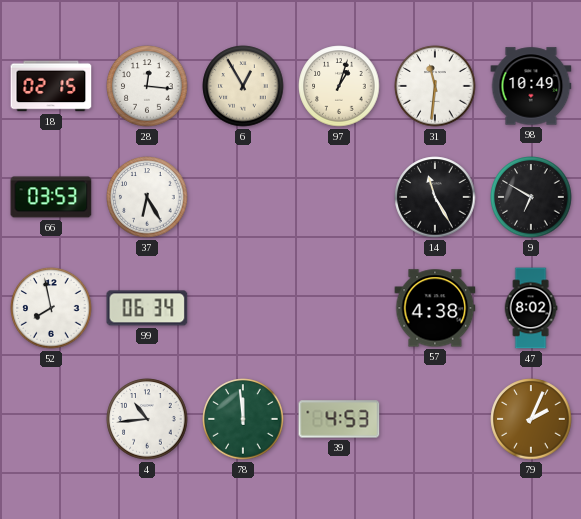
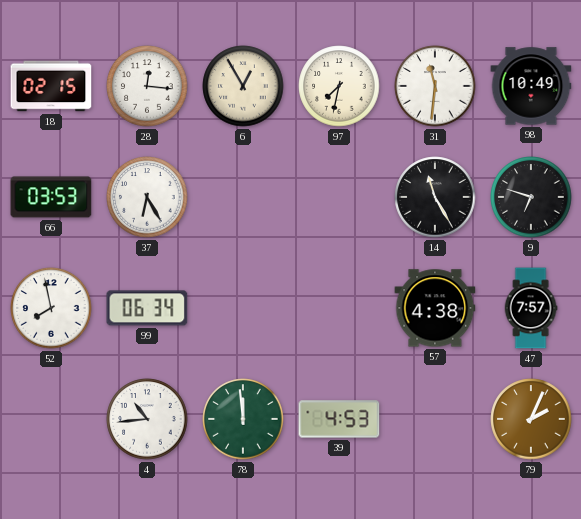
97: 1:03 -> 7:32 (339, 86)
9: 6:50 -> 6:48 (531, 197)
47: 8:02 -> 7:57 (531, 308)
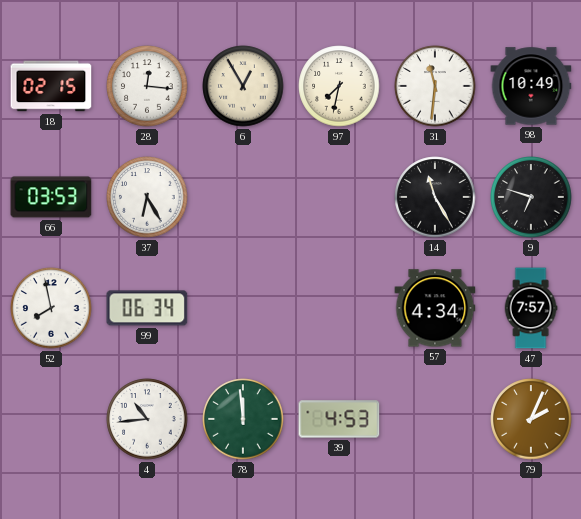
57: 4:38 -> 4:34 (435, 308)
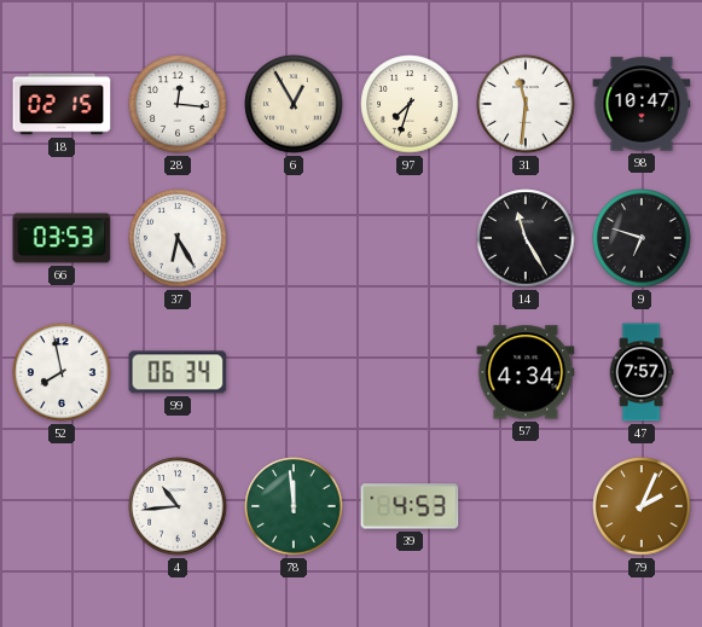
97: 7:32 -> 7:33 (410, 104)
98: 10:49 -> 10:47 (642, 104)
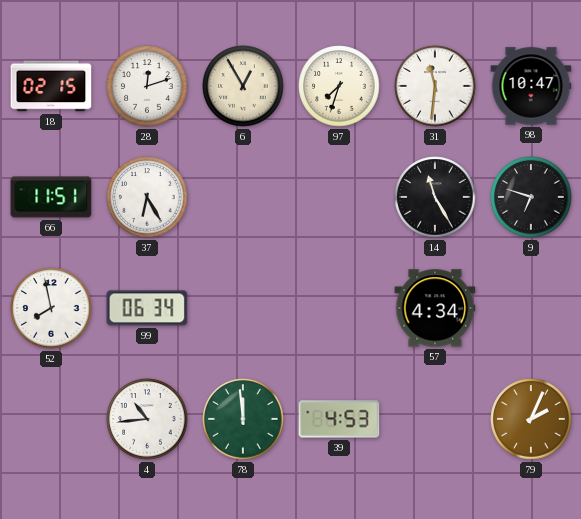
28: 12:16 -> 12:12 (147, 86)
66: 03:53 -> 11:51 (51, 197)
47: 7:57 -> none (642, 372)
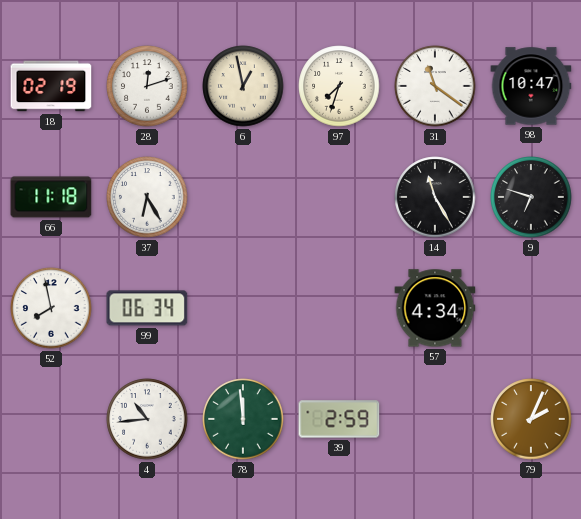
18: 02:15 -> 02:19 (51, 86)
6: 12:55 -> 12:58 (243, 86)
31: 11:31 -> 11:21 (435, 86)
66: 11:51 -> 11:18 (51, 197)
39: 4:53 -> 2:59 (339, 419)
